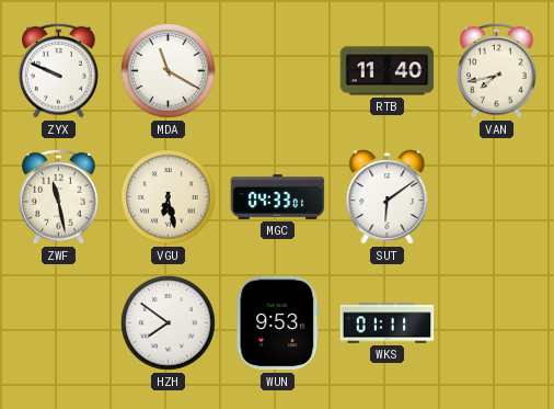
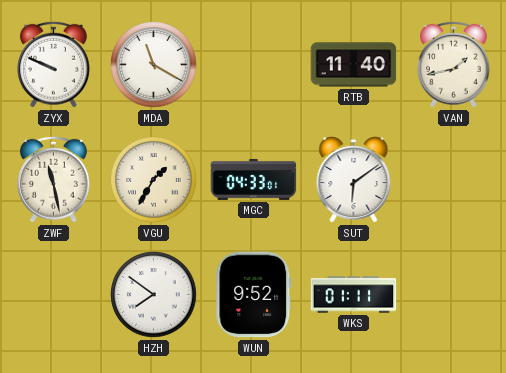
VAN: 7:43 -> 1:43 (454, 64)
VGU: 6:28 -> 1:35 (154, 180)
WUN: 9:53 -> 9:52 (254, 295)
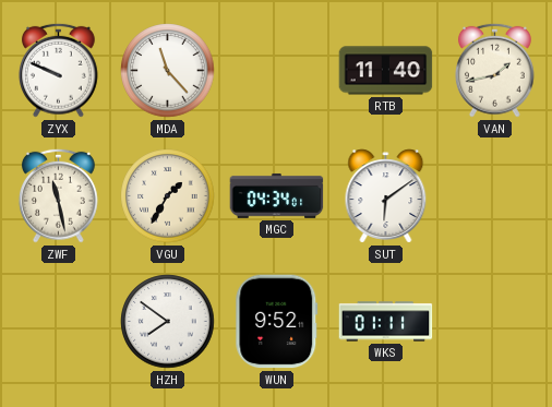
MDA: 11:20 -> 11:23 (168, 71)
MGC: 04:33 -> 04:34 (277, 195)
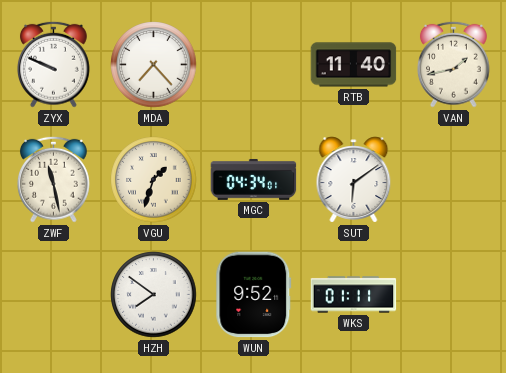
MDA: 11:23 -> 7:23 (154, 65)
VGU: 1:35 -> 1:33 (154, 180)
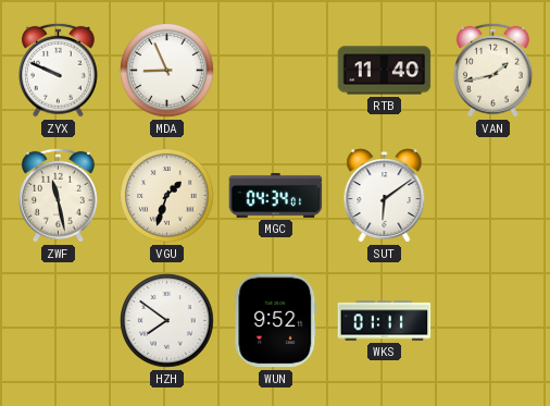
MDA: 7:23 -> 8:56 (167, 71)
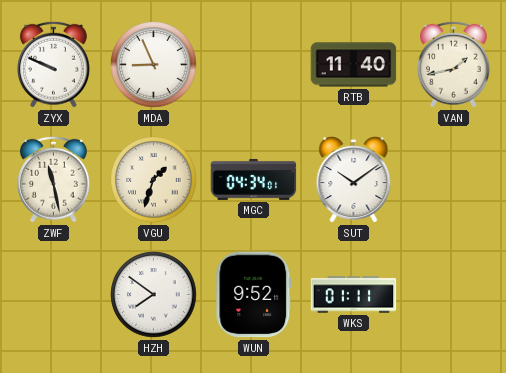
SUT: 6:09 -> 10:09 (354, 180)
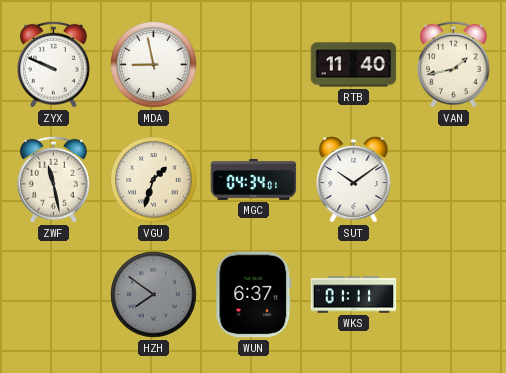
MDA: 8:56 -> 8:58 (154, 65)
HZH dial: white -> grey (154, 295)
WUN: 9:52 -> 6:37 (254, 295)
